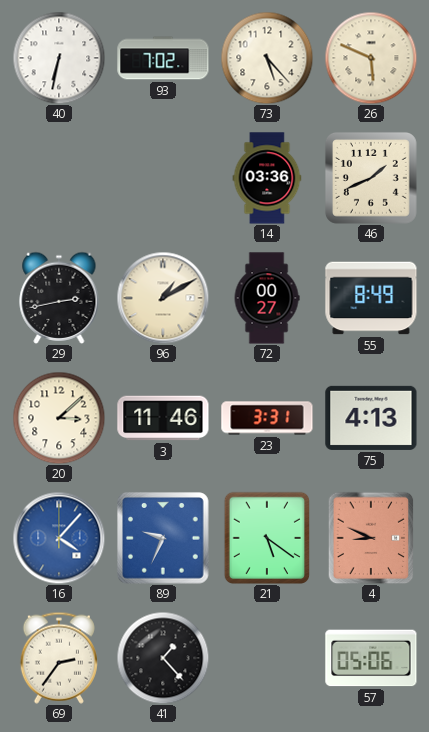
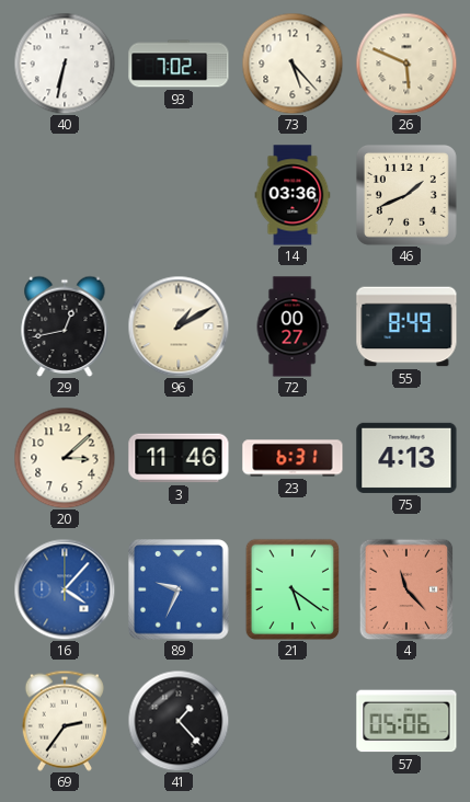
29: 2:43 -> 12:43 (65, 326)
23: 3:31 -> 6:31 (293, 458)
4: 8:49 -> 11:23 (406, 589)
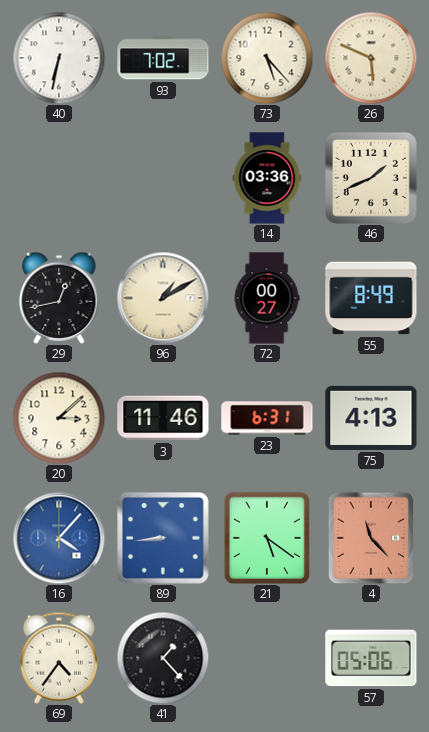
89: 9:34 -> 8:44 (163, 538)
69: 2:36 -> 4:36 (59, 658)
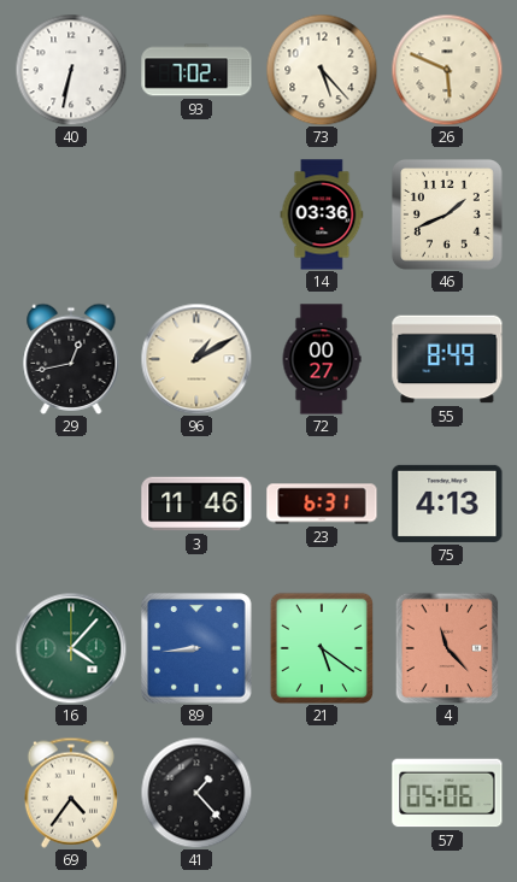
20: 3:08 -> none (59, 418)
16 dial: blue -> green (71, 648)
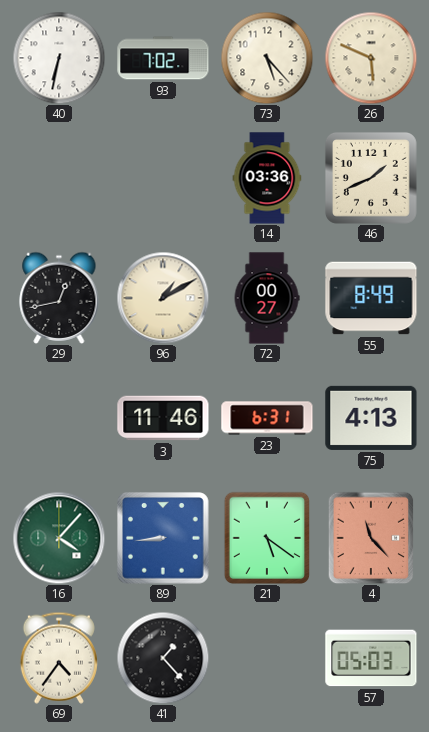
57: 05:06 -> 05:03 (371, 658)
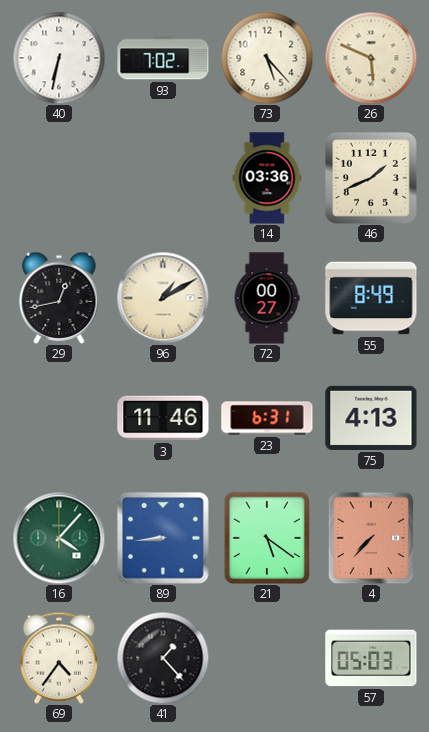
4: 11:23 -> 7:37 (371, 538)
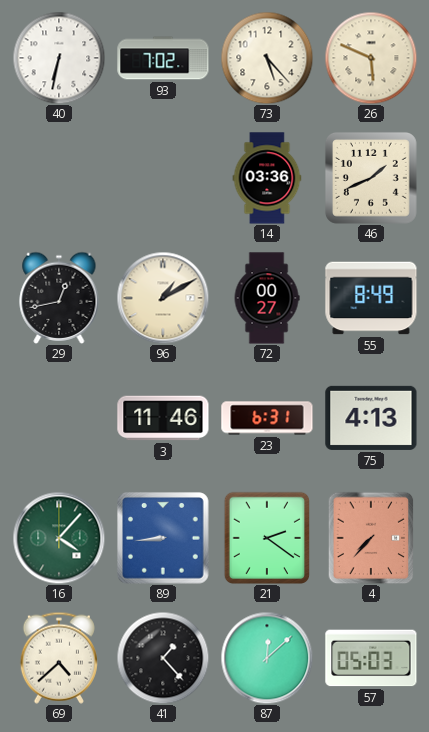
21: 5:21 -> 2:21 (266, 537)
69: 4:36 -> 4:38 (59, 658)
87: none -> 12:08 (267, 658)
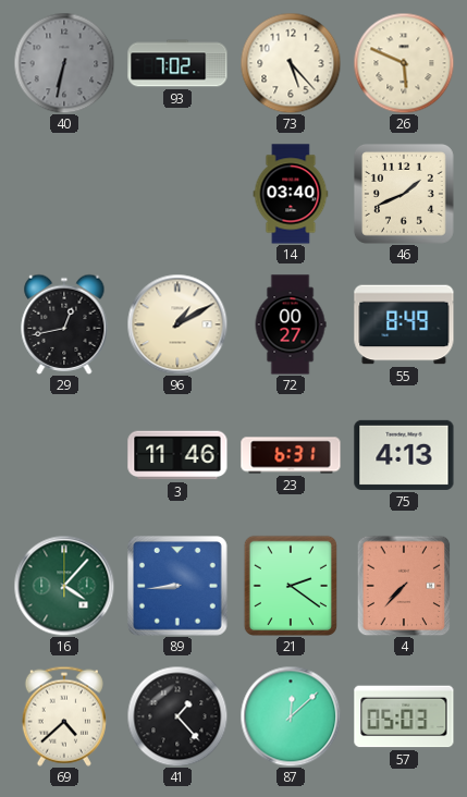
40 dial: white -> grey (64, 63)
14: 03:36 -> 03:40 (291, 194)
